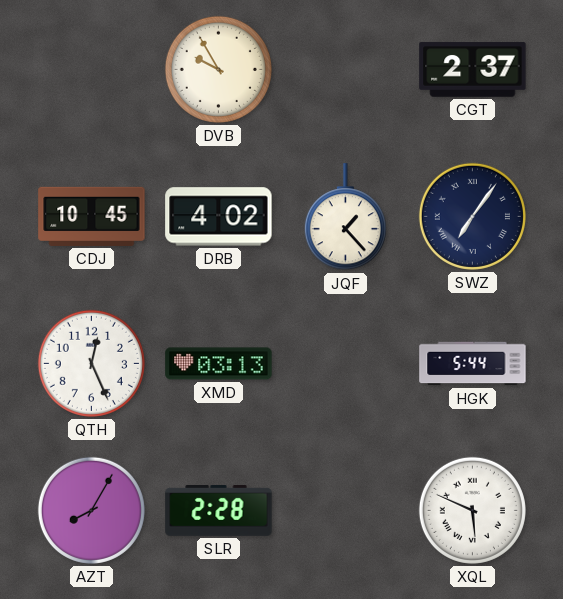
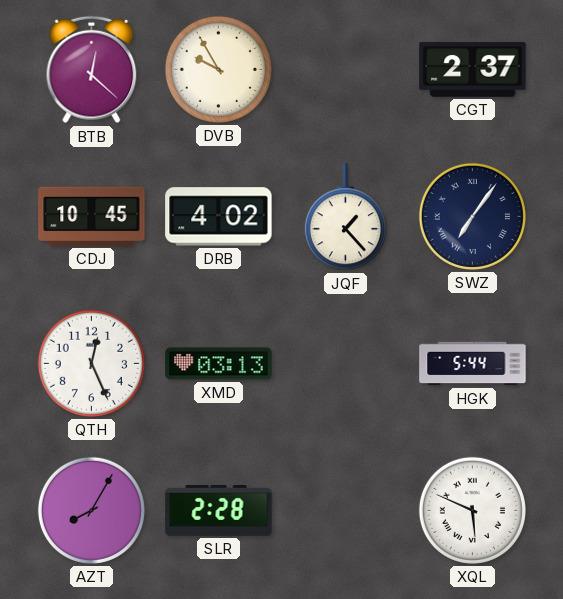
BTB: none -> 12:22 (92, 70)
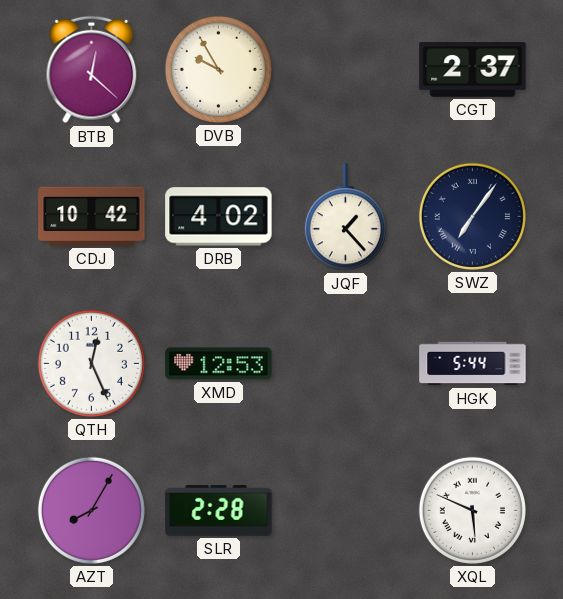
CDJ: 10:45 -> 10:42 (92, 216)
XMD: 03:13 -> 12:53 (219, 364)
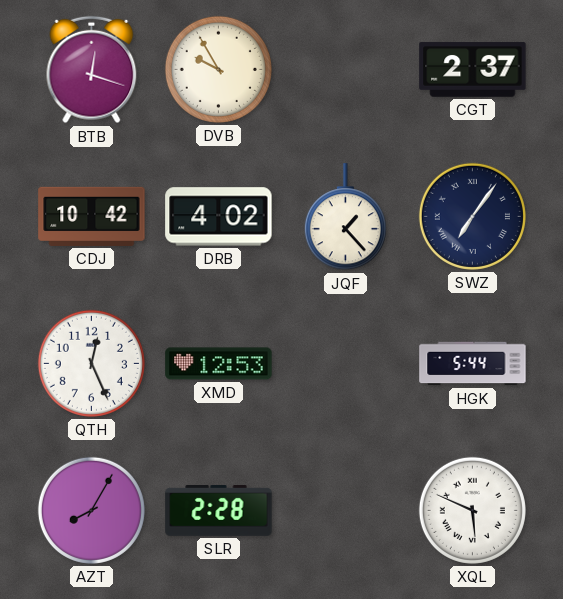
BTB: 12:22 -> 12:18 (92, 70)
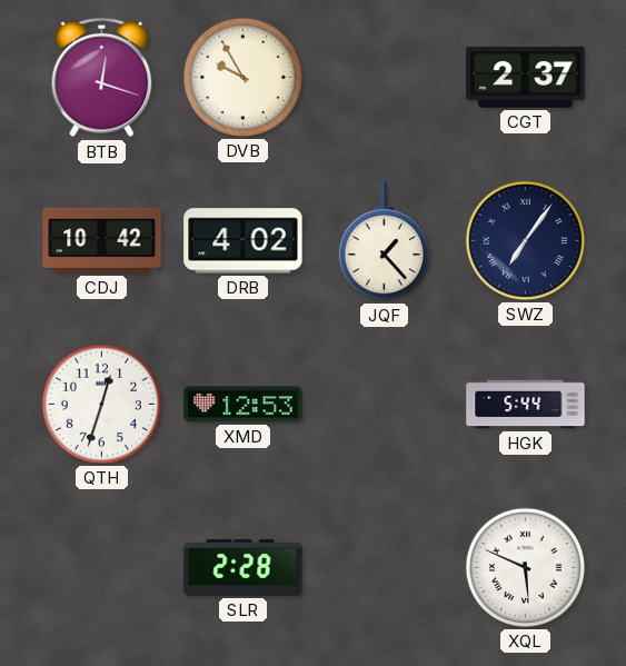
QTH: 12:26 -> 12:33 (101, 404)
AZT: 8:05 -> none (91, 510)
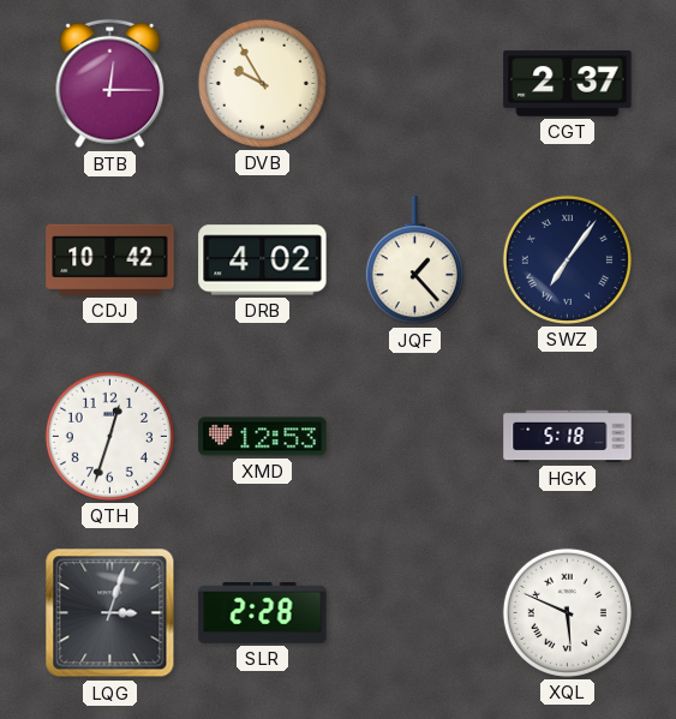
BTB: 12:18 -> 12:15 (110, 84)
HGK: 5:44 -> 5:18 (568, 437)
LQG: none -> 3:03 (110, 613)
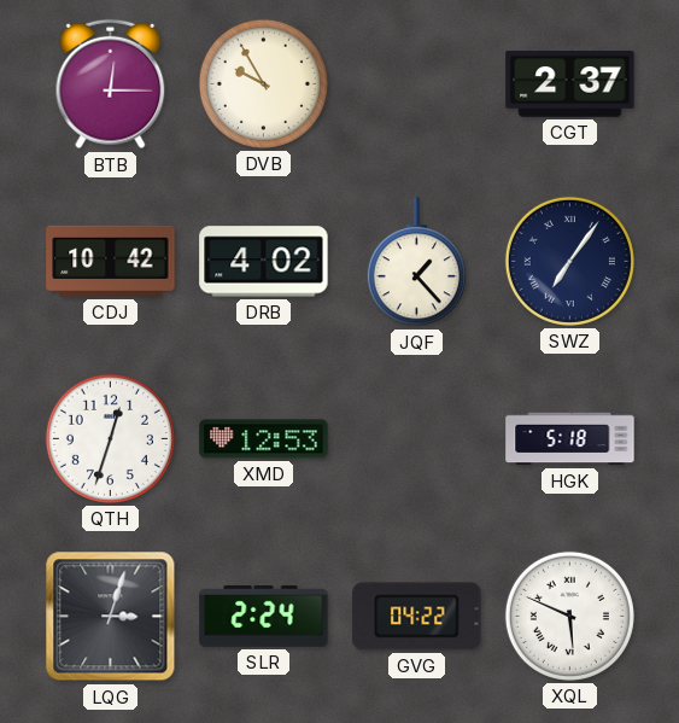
SLR: 2:28 -> 2:24 (264, 617)
GVG: none -> 04:22 (417, 617)
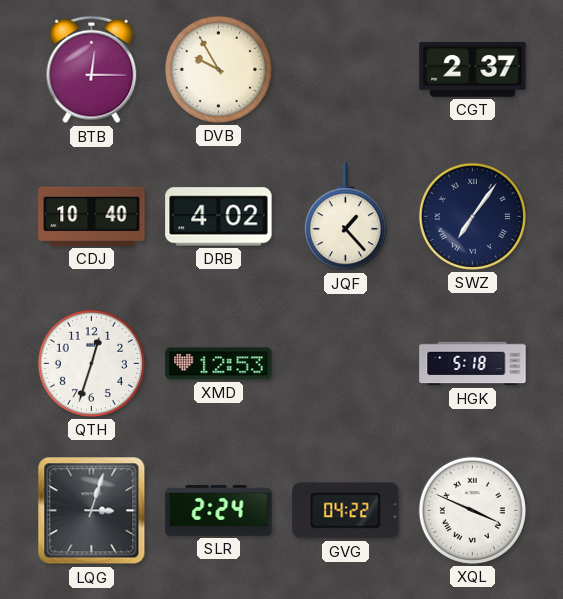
CDJ: 10:42 -> 10:40 (92, 216)
XQL: 5:49 -> 3:49 (472, 510)
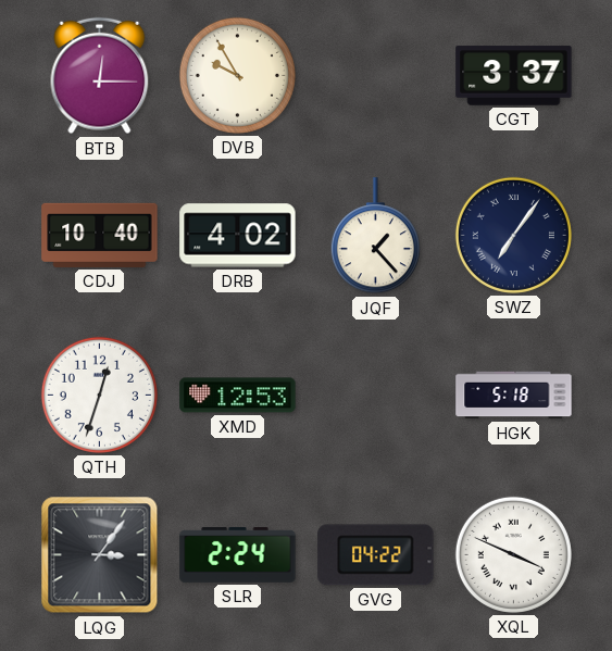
CGT: 2:37 -> 3:37 (514, 76)
LQG: 3:03 -> 3:06 (100, 555)
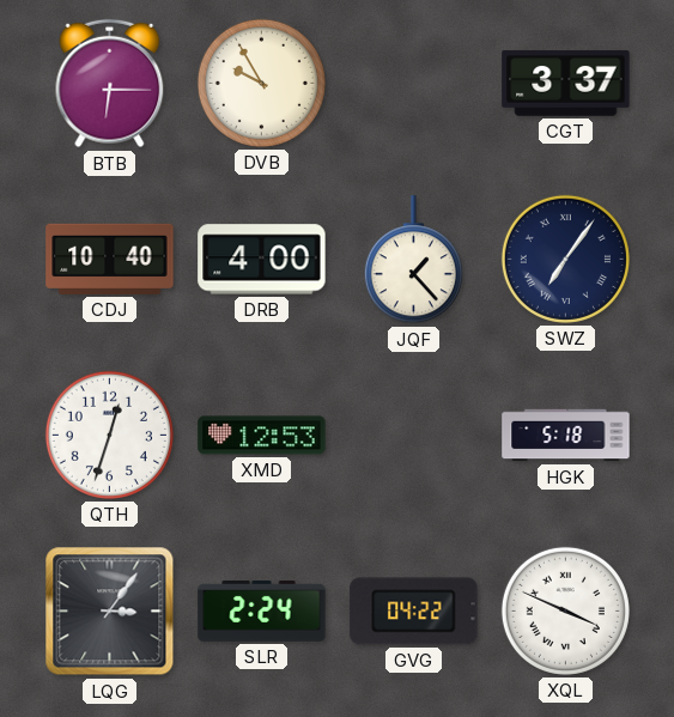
BTB: 12:15 -> 6:15 (110, 84)
DRB: 4:02 -> 4:00 (262, 260)
